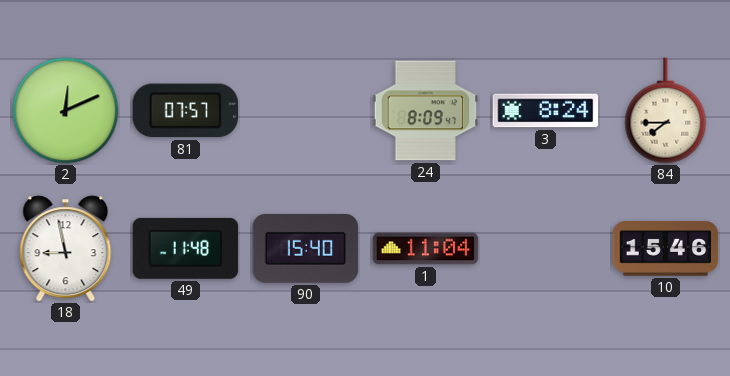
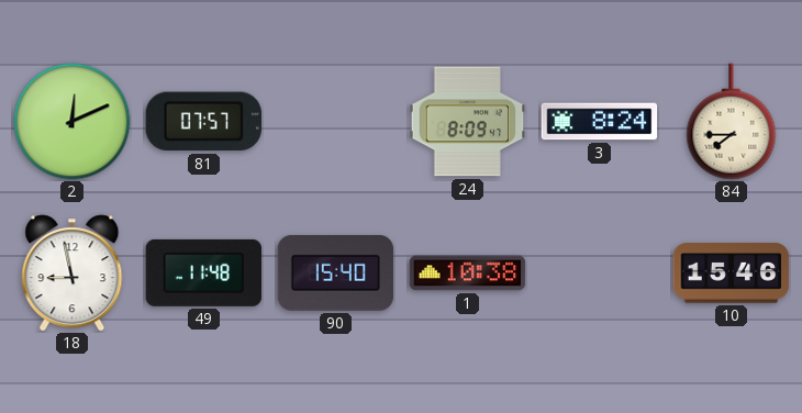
1: 11:04 -> 10:38 (468, 274)
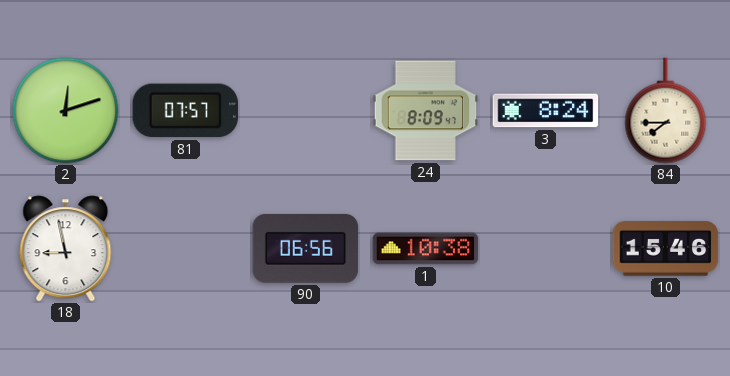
2: 12:11 -> 12:12 (66, 111)
49: 11:48 -> none (204, 272)
90: 15:40 -> 06:56 (306, 248)
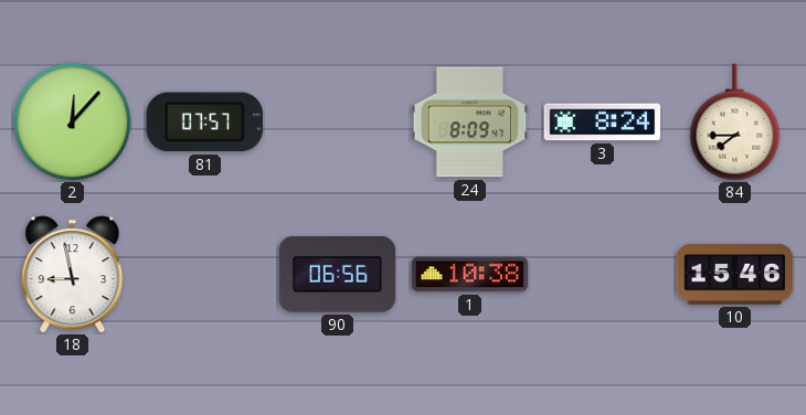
2: 12:12 -> 12:07 (73, 123)
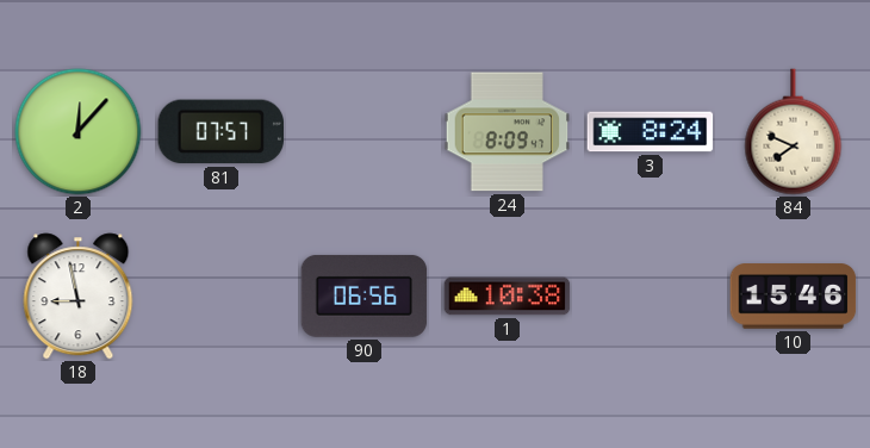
84: 7:45 -> 7:49 (794, 132)
